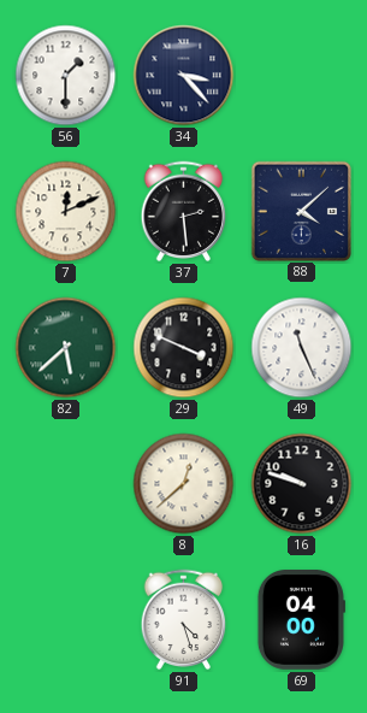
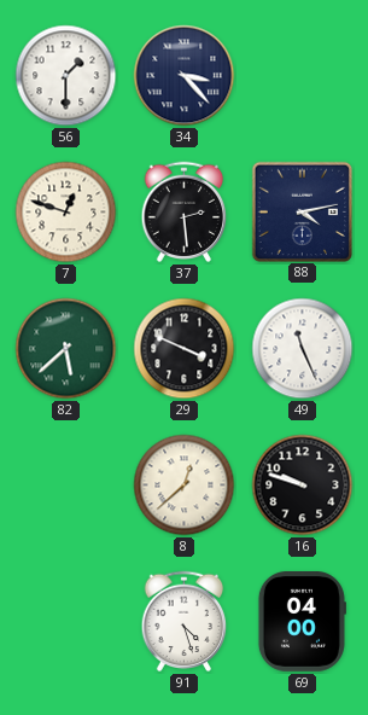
7: 12:11 -> 12:48 (66, 213)
88: 4:08 -> 4:13 (302, 211)
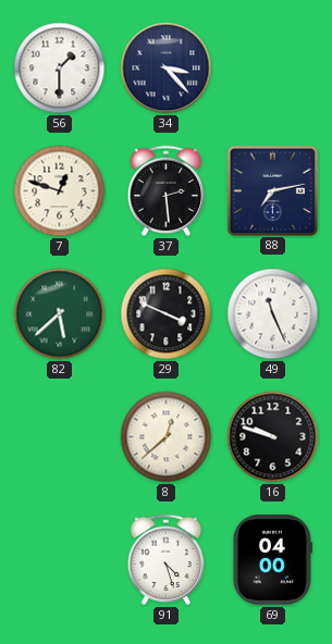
88: 4:13 -> 7:13 (272, 190)
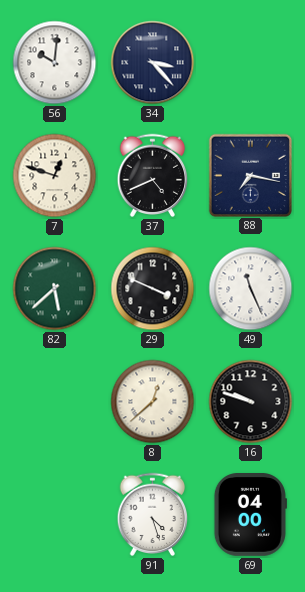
56: 1:30 -> 10:01 (55, 63)
37: 2:29 -> 4:41 (153, 176)
88: 7:13 -> 7:17 (250, 175)
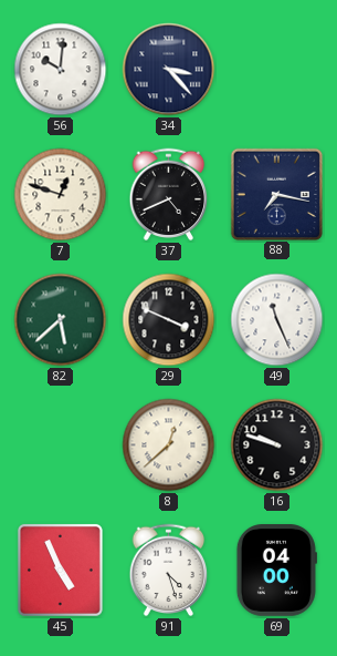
45: none -> 4:56 (60, 570)
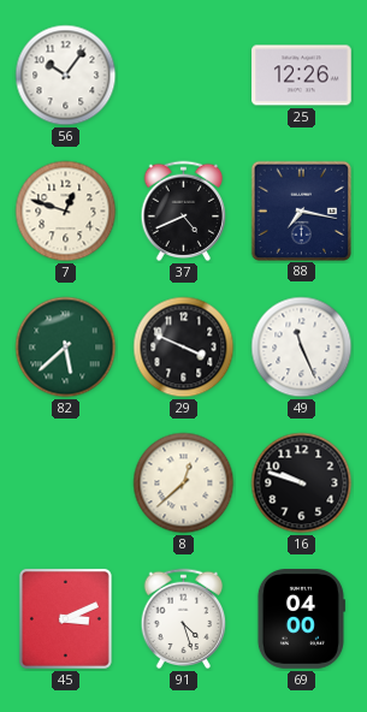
56: 10:01 -> 10:06 (66, 76)
34: 3:23 -> none (169, 70)
25: none -> 12:26 (302, 76)
45: 4:56 -> 3:11 (65, 618)
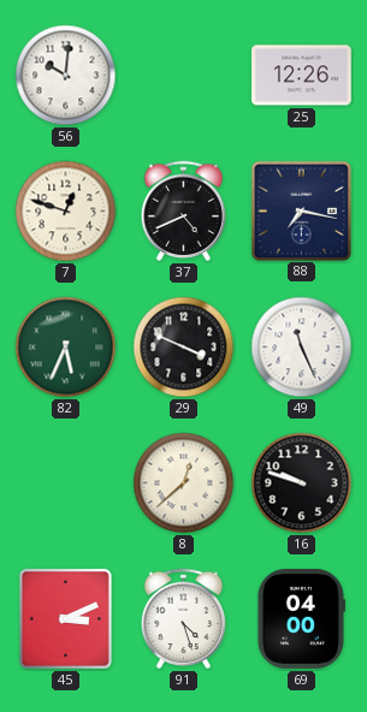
56: 10:06 -> 10:01 (66, 76)
82: 5:38 -> 5:34 (66, 348)
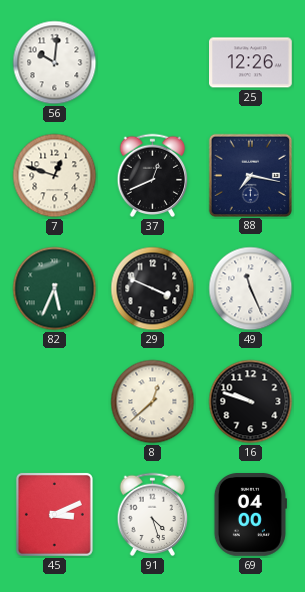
37: 4:41 -> 12:41 (153, 176)
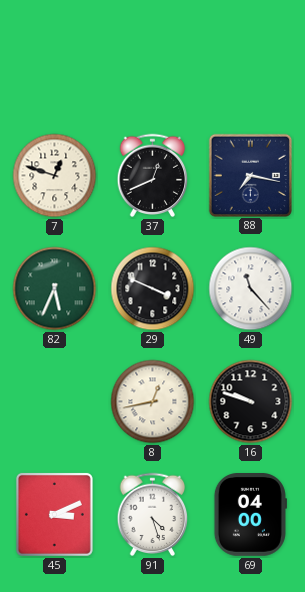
56: 10:01 -> none (55, 63)
25: 12:26 -> none (251, 63)
49: 11:26 -> 11:23 (251, 289)
8: 12:38 -> 12:43 (153, 402)
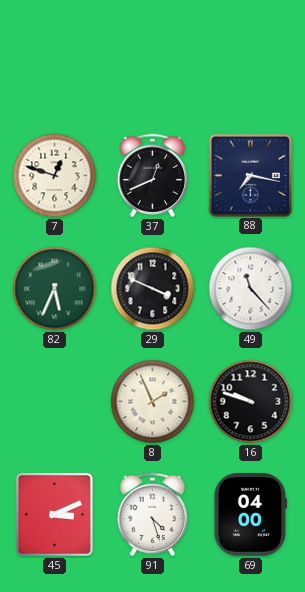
8: 12:43 -> 1:56 (153, 402)
